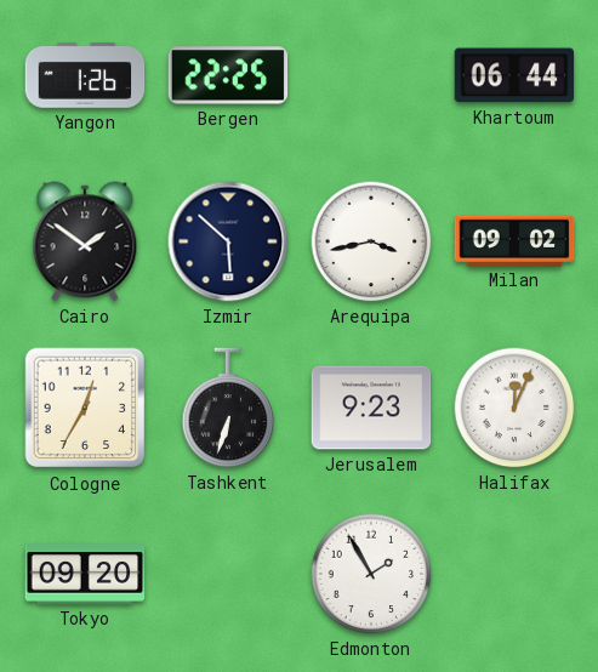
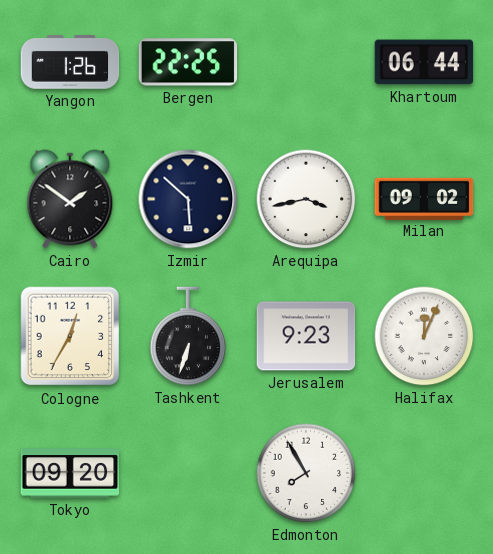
Edmonton: 1:55 -> 7:55 (306, 473)
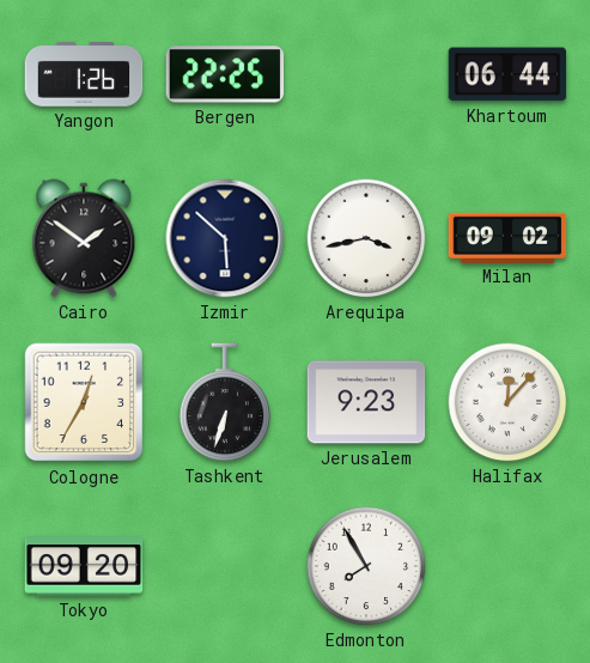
Halifax: 12:04 -> 12:07 (507, 402)
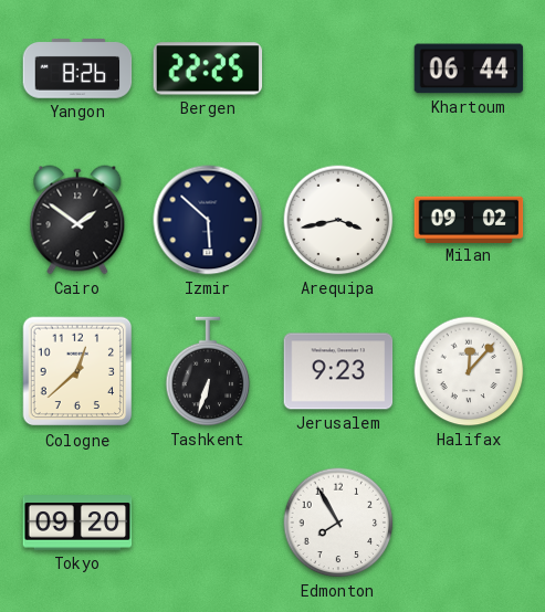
Yangon: 1:26 -> 8:26 (77, 68)
Cologne: 12:35 -> 12:38 (77, 371)
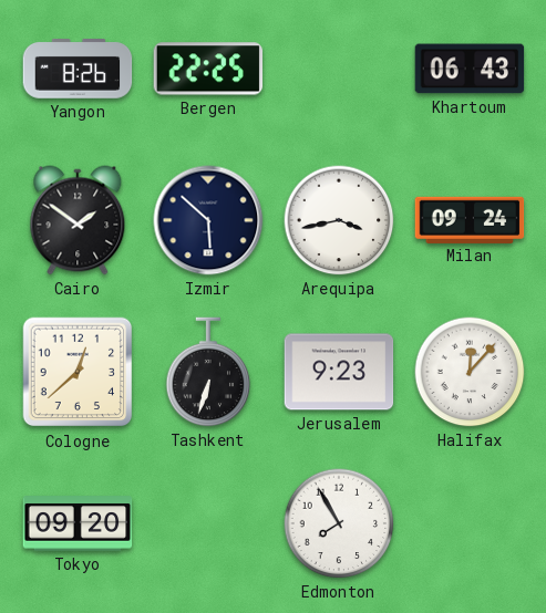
Khartoum: 06:44 -> 06:43 (470, 69)
Milan: 09:02 -> 09:24 (470, 219)
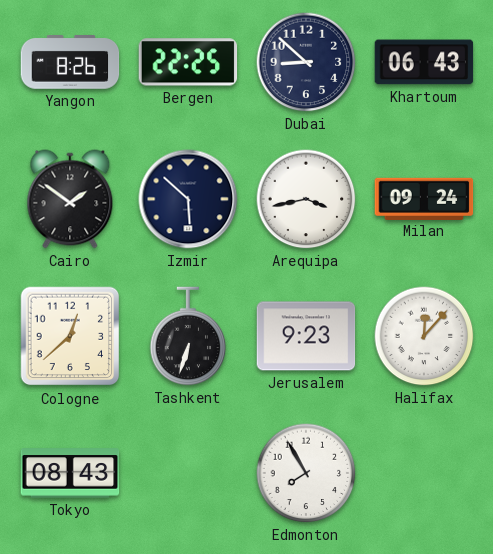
Dubai: none -> 8:52 (306, 62)
Tokyo: 09:20 -> 08:43 (70, 473)
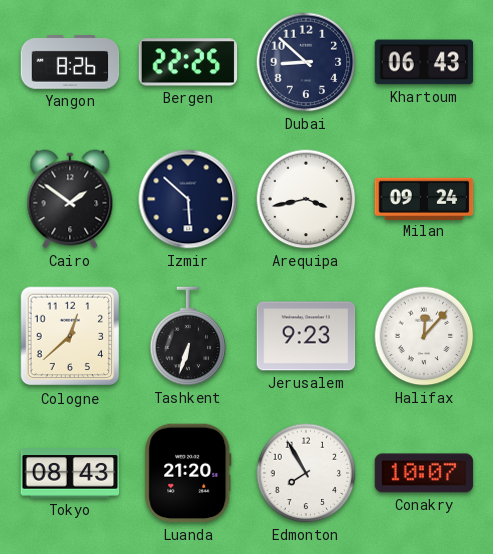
Luanda: none -> 21:20 (188, 473)
Conakry: none -> 10:07 (424, 473)
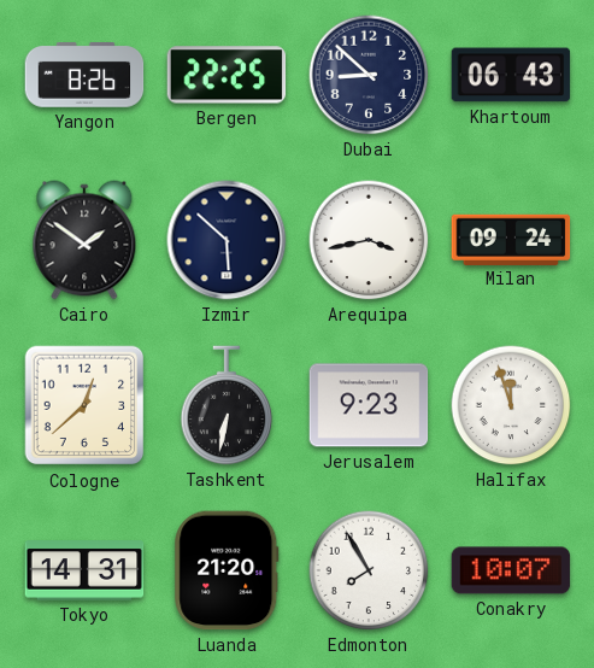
Tashkent: 6:33 -> 6:32 (227, 405)
Halifax: 12:07 -> 11:57 (511, 405)
Tokyo: 08:43 -> 14:31 (84, 570)
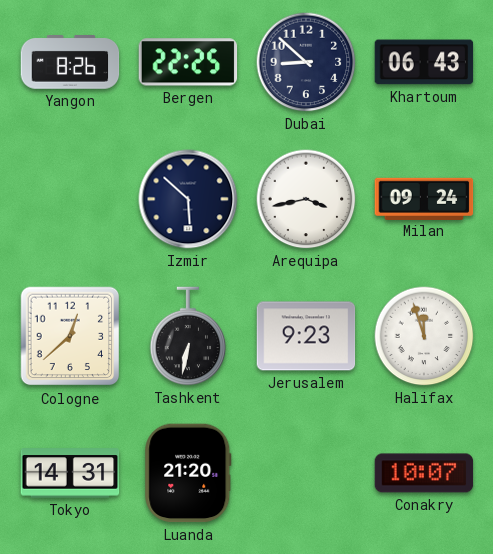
Cairo: 1:51 -> none (84, 240)
Edmonton: 7:55 -> none (369, 570)
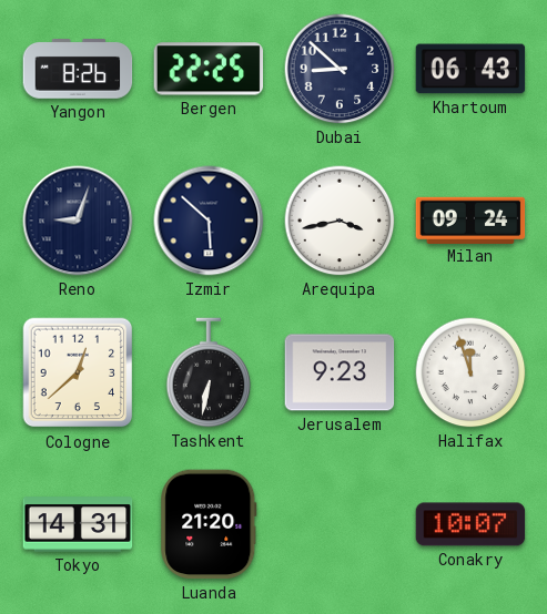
Reno: none -> 9:03 (78, 221)
